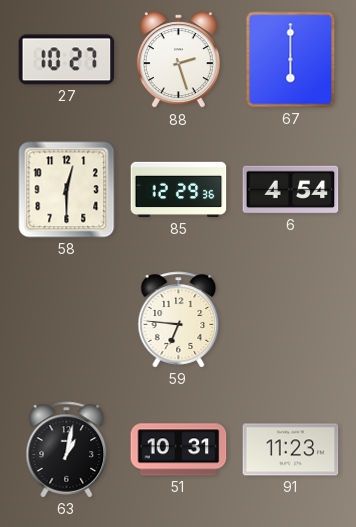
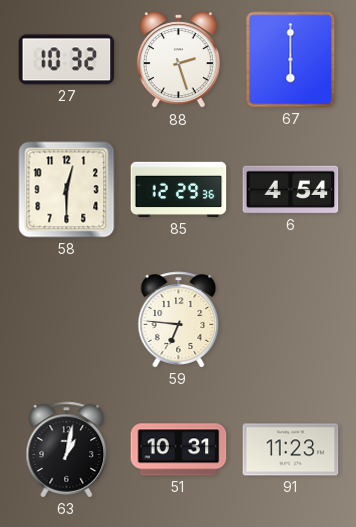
27: 10:27 -> 10:32 (67, 60)
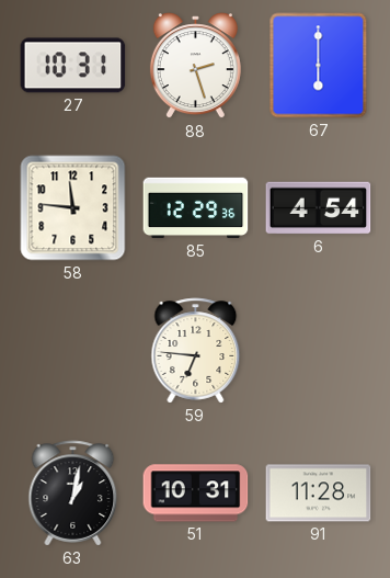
27: 10:32 -> 10:31 (73, 66)
58: 12:30 -> 11:46 (73, 208)
91: 11:23 -> 11:28 (319, 494)
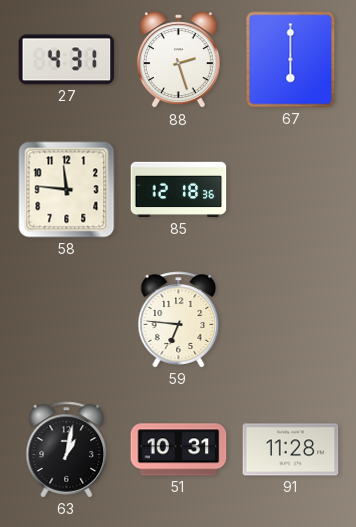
27: 10:31 -> 4:31 (67, 60)
85: 12:29 -> 12:18 (179, 190)
6: 4:54 -> none (319, 208)
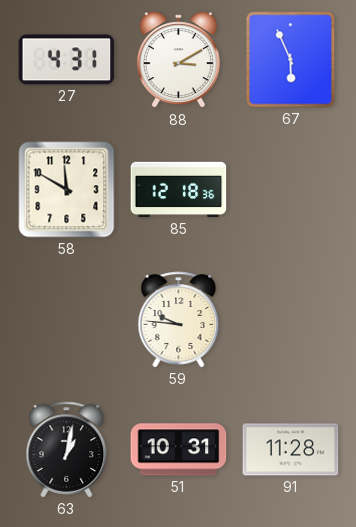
88: 2:27 -> 3:10 (178, 60)
67: 6:00 -> 5:56 (291, 60)
58: 11:46 -> 11:50 (67, 190)
59: 6:46 -> 9:46 (179, 320)
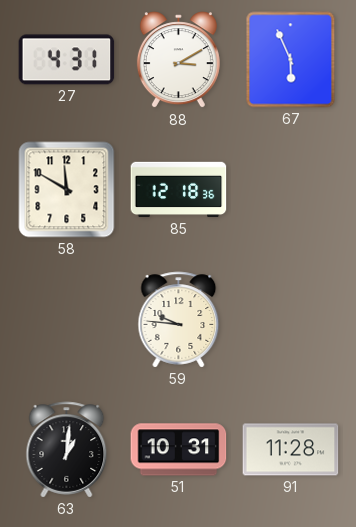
63: 1:02 -> 1:01 (67, 450)
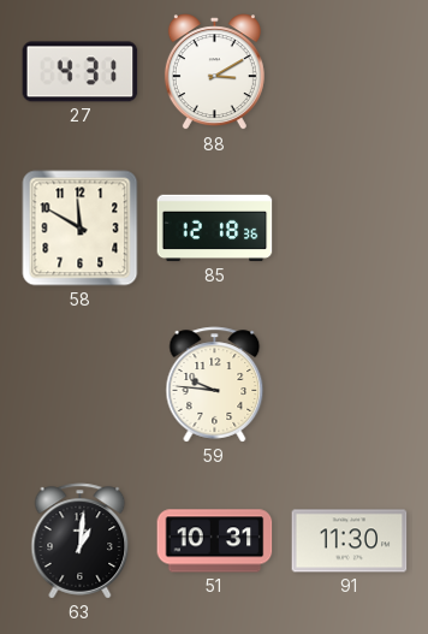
67: 5:56 -> none (291, 60)
91: 11:28 -> 11:30 (350, 541)
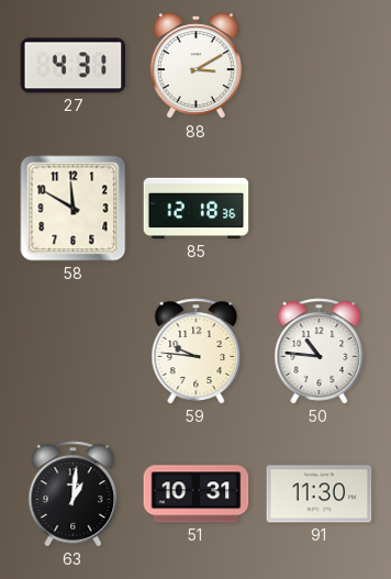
50: none -> 10:46 (320, 352)
